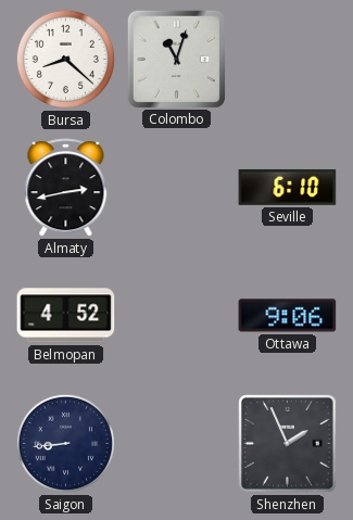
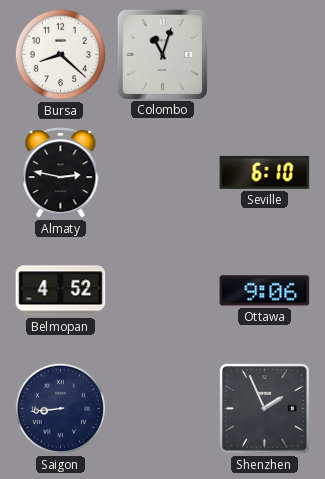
Almaty: 2:43 -> 2:47 (61, 173)
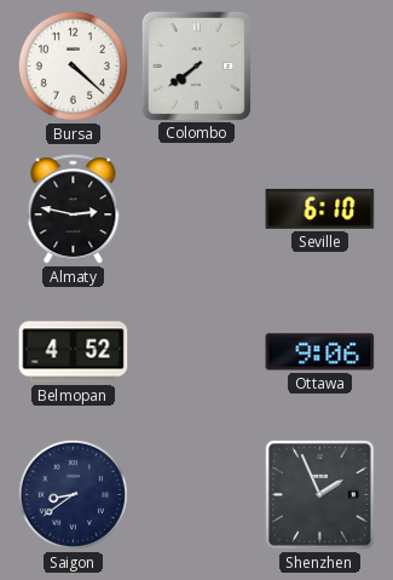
Bursa: 8:22 -> 4:22 (73, 65)
Colombo: 11:03 -> 7:39 (196, 65)
Saigon: 8:44 -> 8:39 (73, 494)
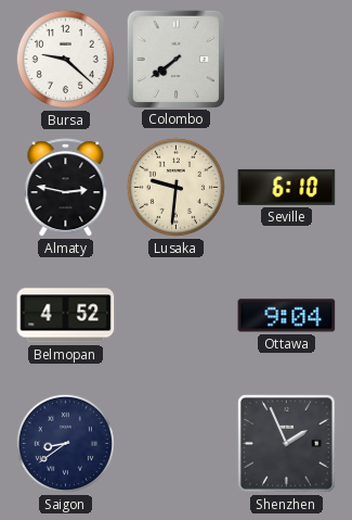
Bursa: 4:22 -> 9:22 (65, 59)
Lusaka: none -> 9:31 (175, 187)
Ottawa: 9:06 -> 9:04 (287, 316)
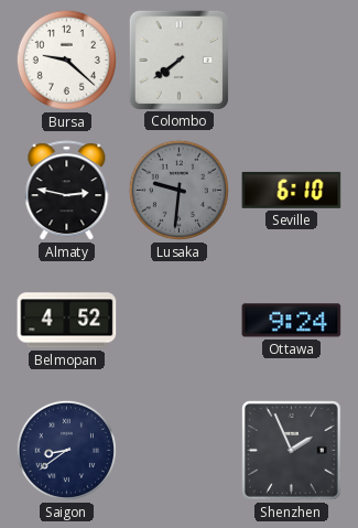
Lusaka dial: cream -> grey (178, 190)
Ottawa: 9:04 -> 9:24 (292, 321)
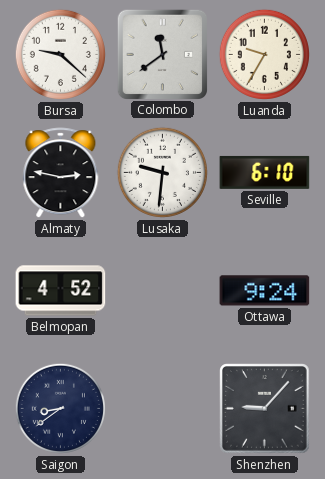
Colombo: 7:39 -> 11:39 (162, 54)
Luanda: none -> 9:35 (264, 54)
Lusaka dial: grey -> white (162, 172)
Shenzhen: 1:56 -> 9:07 (265, 409)
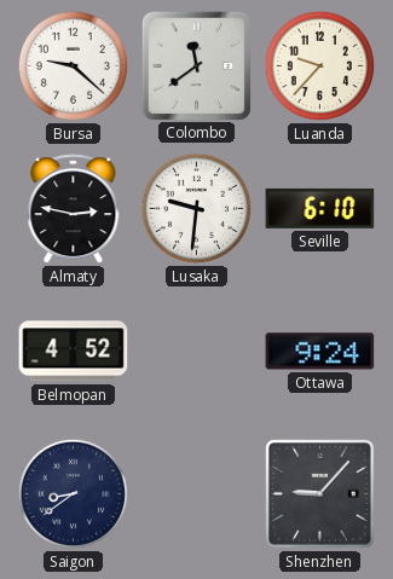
Luanda: 9:35 -> 9:37 (319, 65)
